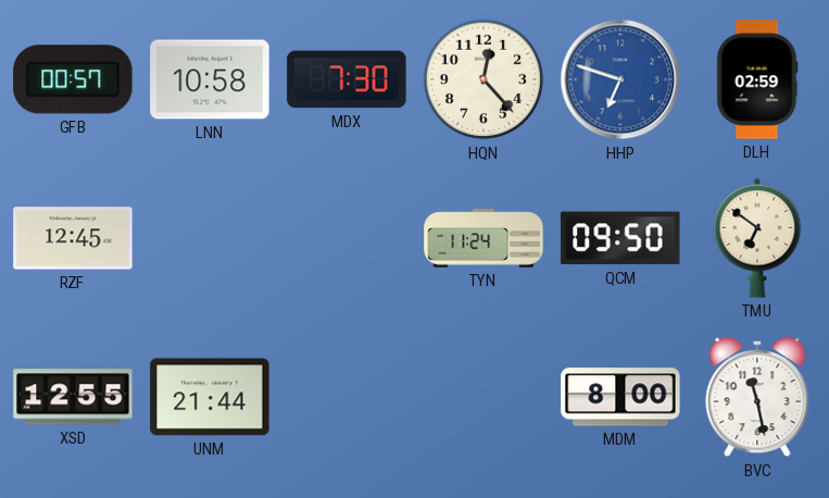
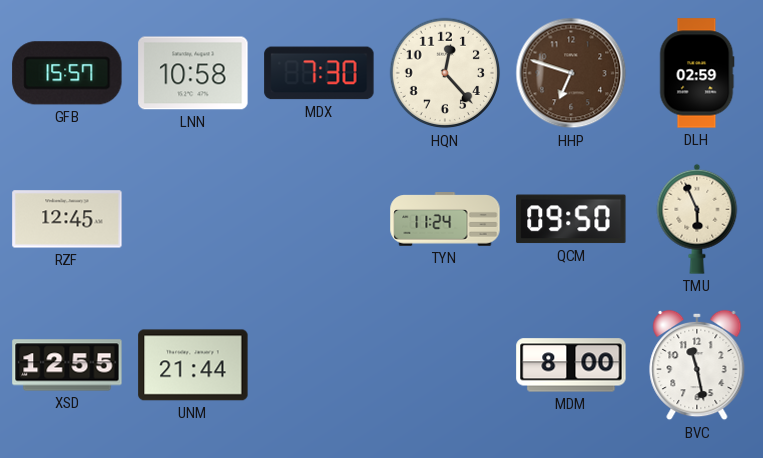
GFB: 00:57 -> 15:57 (67, 73)
HHP dial: blue -> brown (571, 73)
TMU: 6:51 -> 5:56 (697, 219)
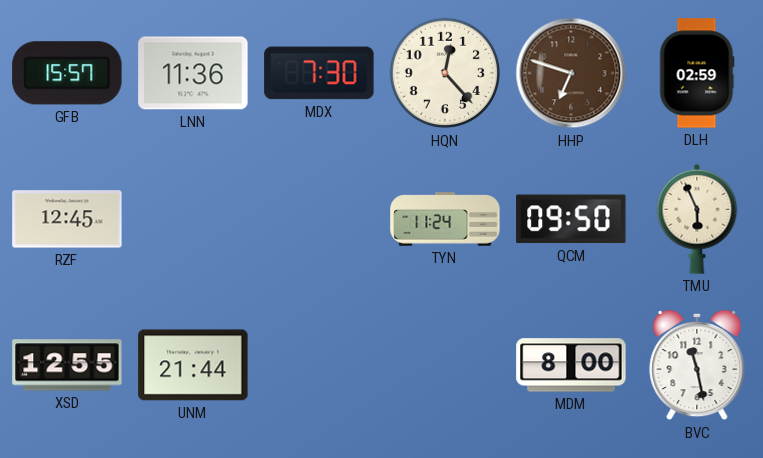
LNN: 10:58 -> 11:36 (193, 73)
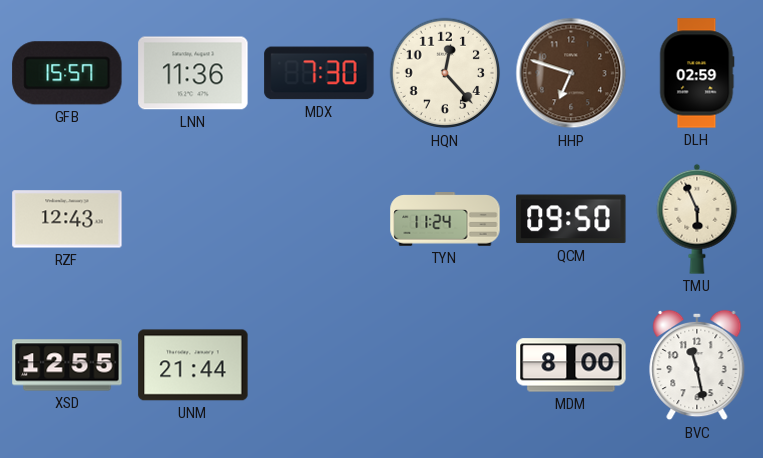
RZF: 12:45 -> 12:43 (67, 219)
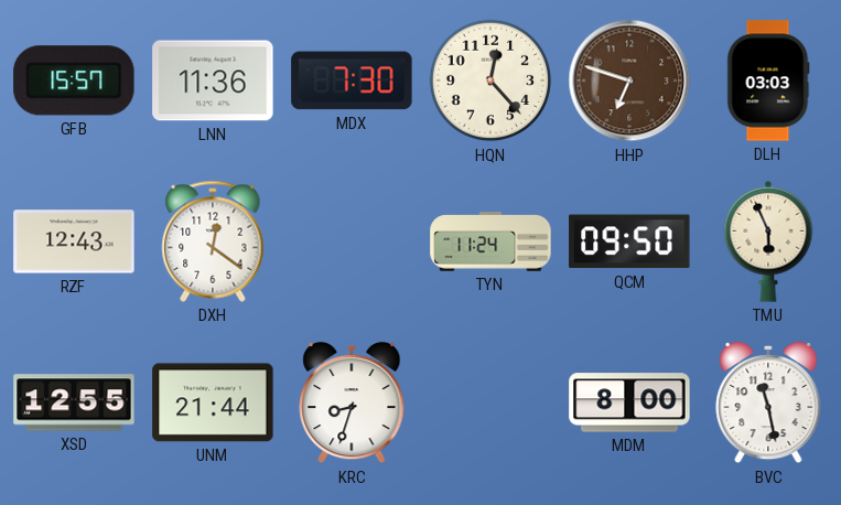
DLH: 02:59 -> 03:03 (768, 80)
DXH: none -> 12:21 (213, 241)
KRC: none -> 8:33 (352, 402)
